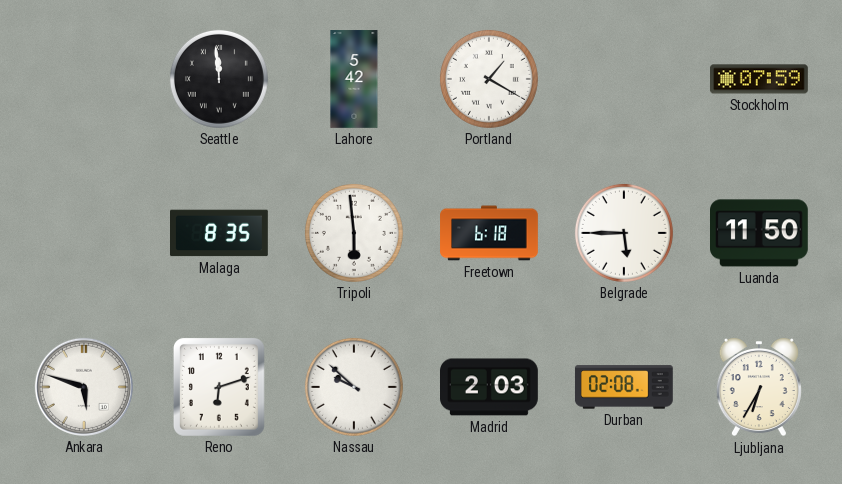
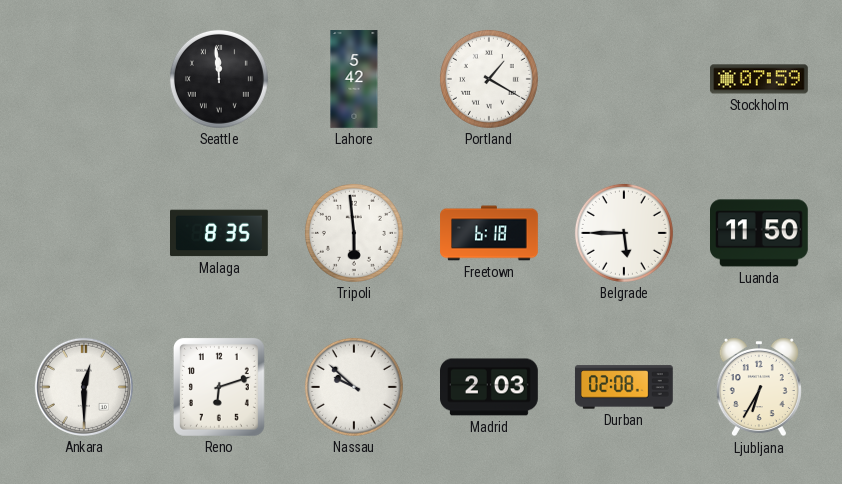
Ankara: 5:48 -> 12:30 (84, 387)
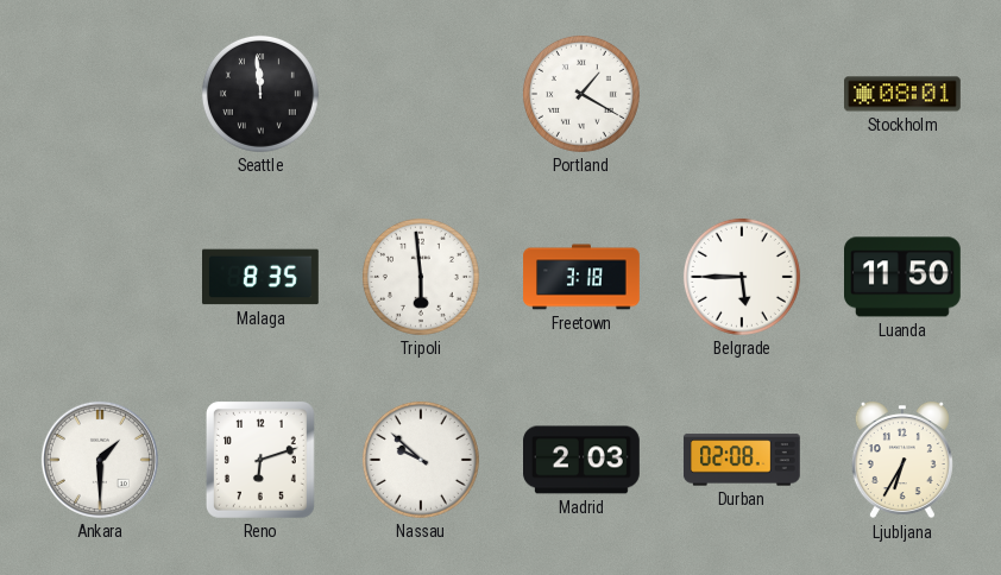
Lahore: 5:42 -> none (354, 79)
Stockholm: 07:59 -> 08:01 (904, 94)
Freetown: 6:18 -> 3:18 (581, 277)
Ankara: 12:30 -> 1:30 (100, 460)
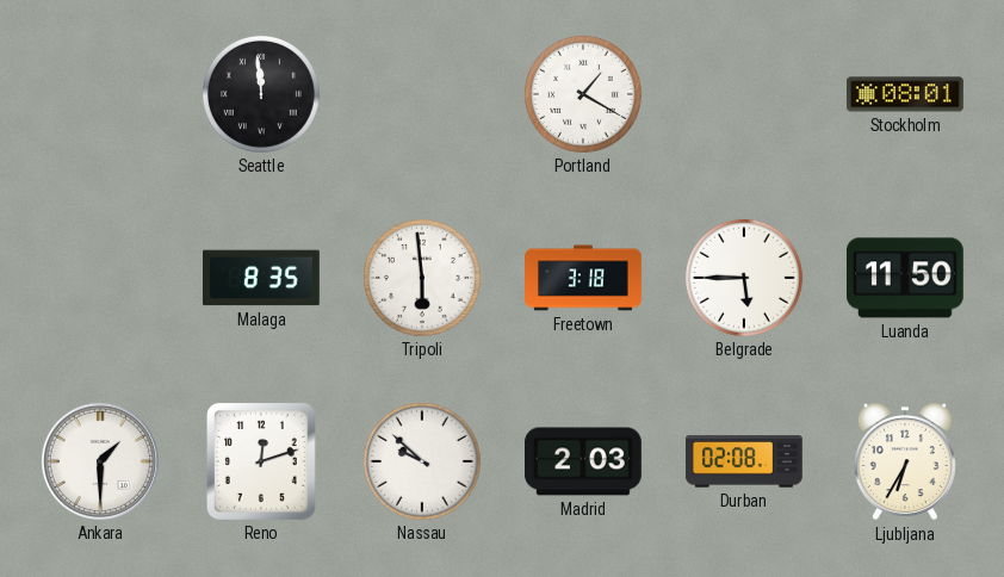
Reno: 6:12 -> 12:12 (261, 461)
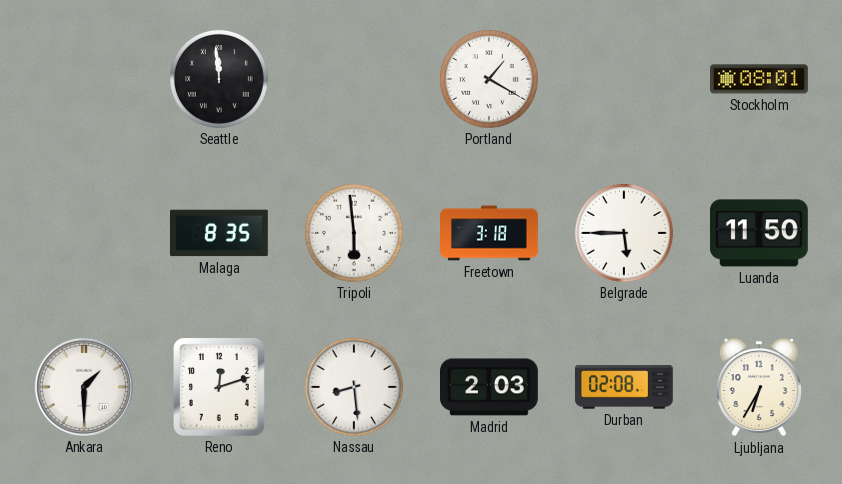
Nassau: 9:52 -> 8:29 (354, 387)
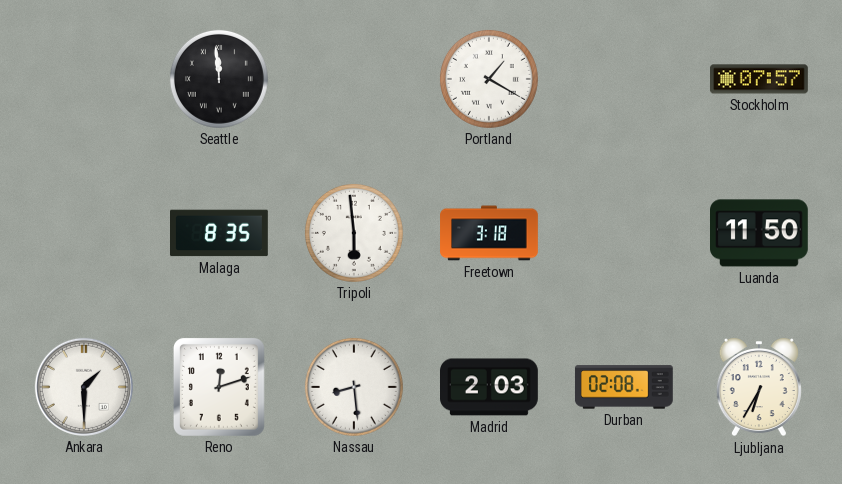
Stockholm: 08:01 -> 07:57 (760, 79)
Belgrade: 5:45 -> none (624, 233)
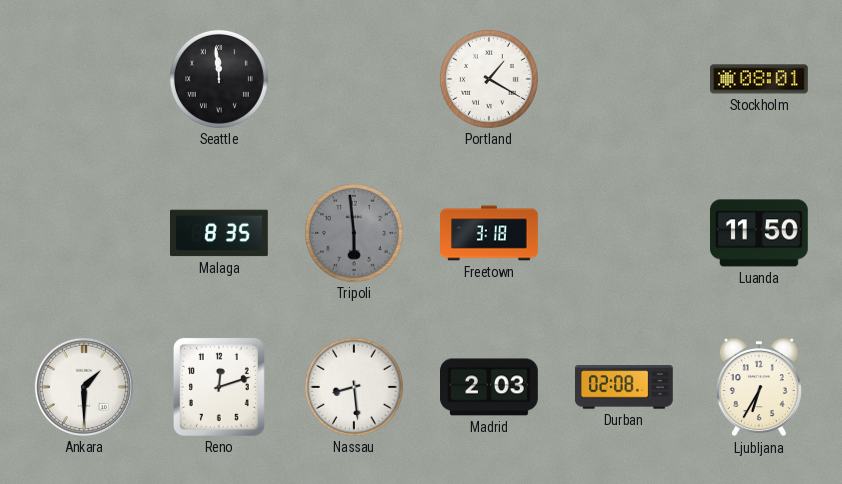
Stockholm: 07:57 -> 08:01 (760, 79)
Tripoli dial: white -> grey (354, 233)
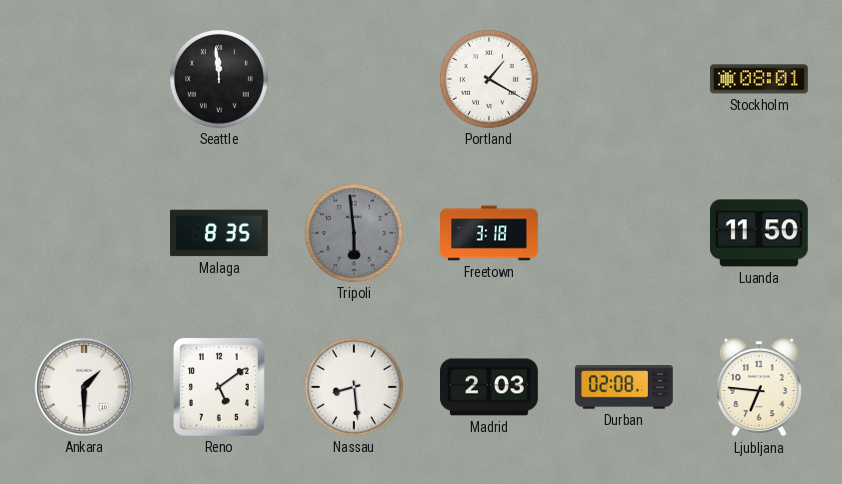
Reno: 12:12 -> 5:09 (219, 387)
Ljubljana: 6:35 -> 6:46 (759, 387)
